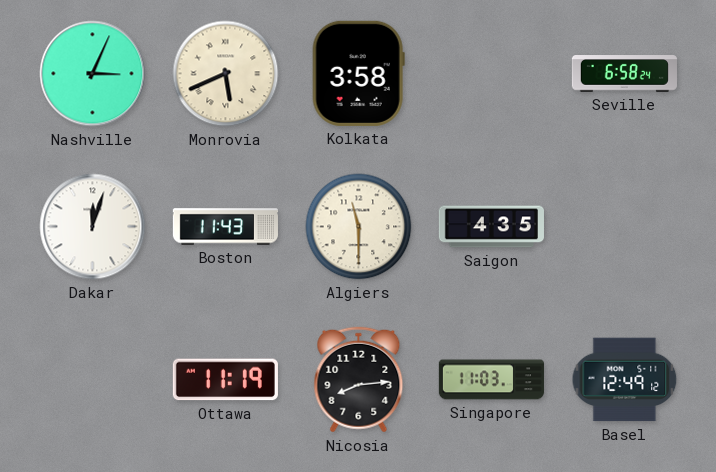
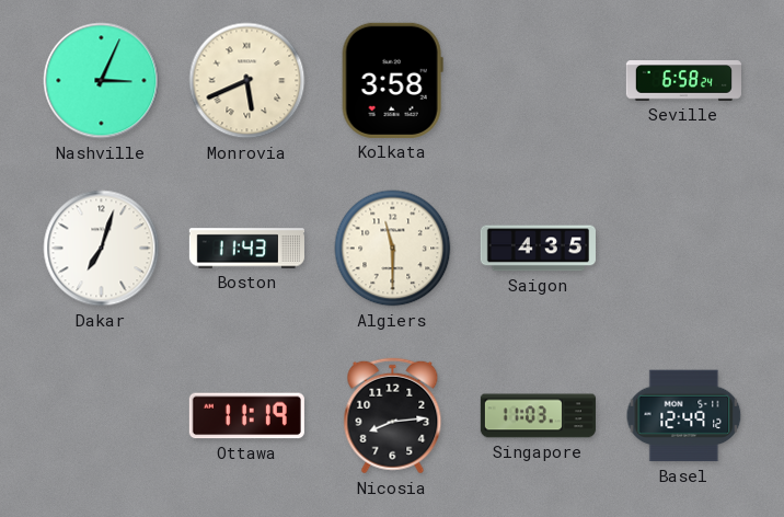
Dakar: 12:03 -> 7:03 (102, 249)
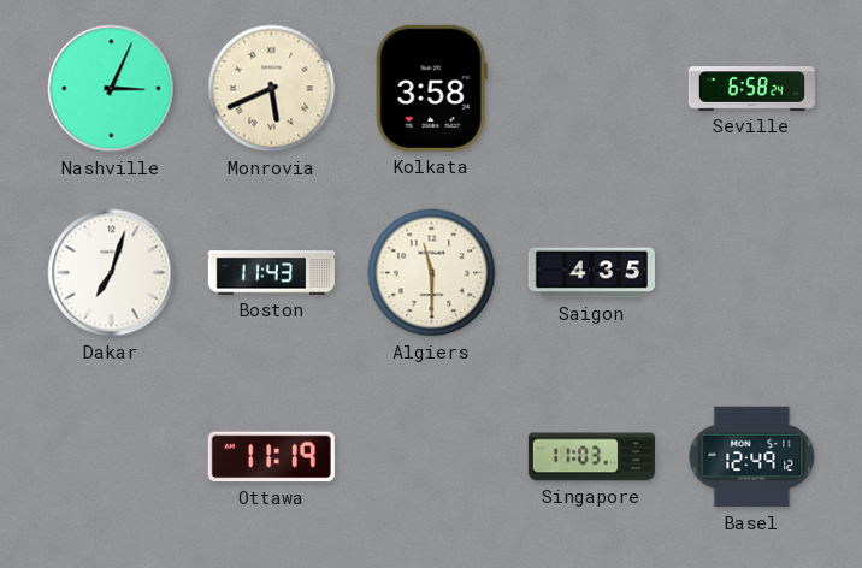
Nicosia: 8:14 -> none (393, 416)
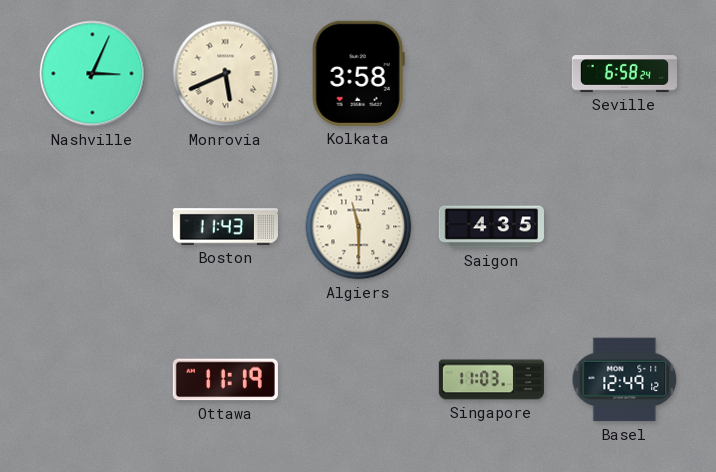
Dakar: 7:03 -> none (112, 273)
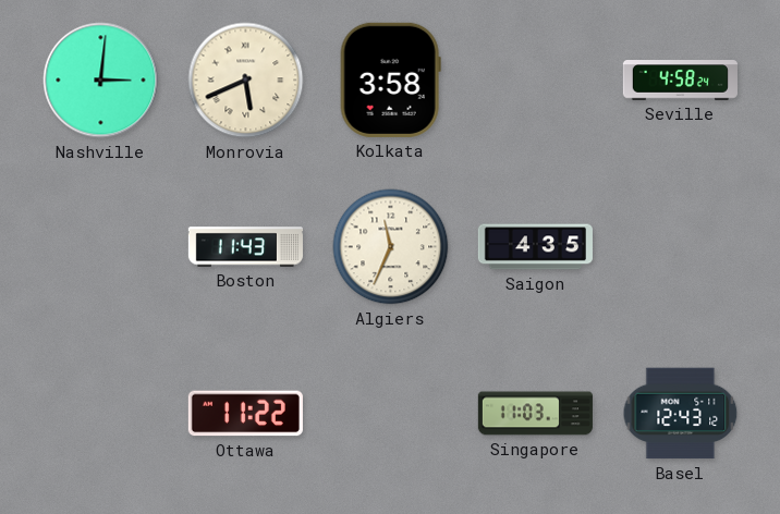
Nashville: 3:04 -> 3:01 (101, 81)
Seville: 6:58 -> 4:58 (680, 81)
Algiers: 11:30 -> 11:34 (391, 247)
Ottawa: 11:19 -> 11:22 (245, 414)
Basel: 12:49 -> 12:43 (681, 414)
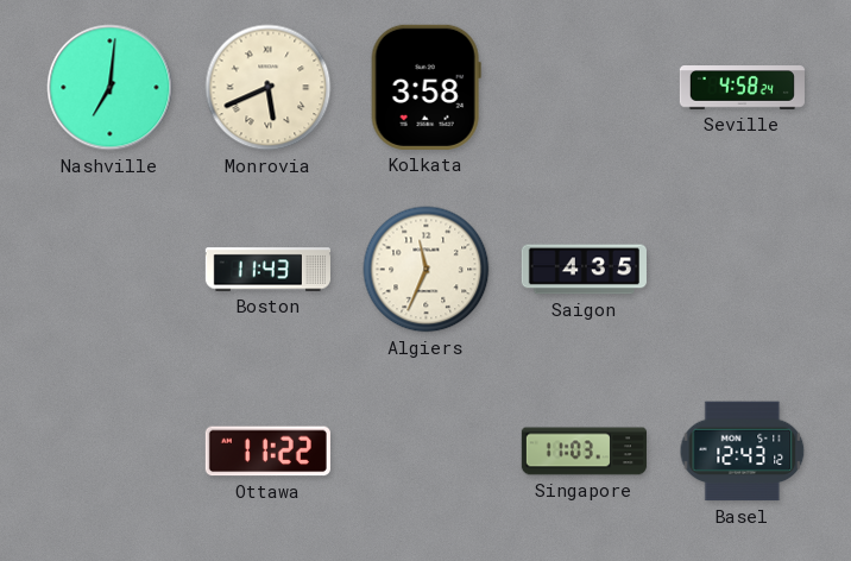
Nashville: 3:01 -> 7:01 (111, 88)
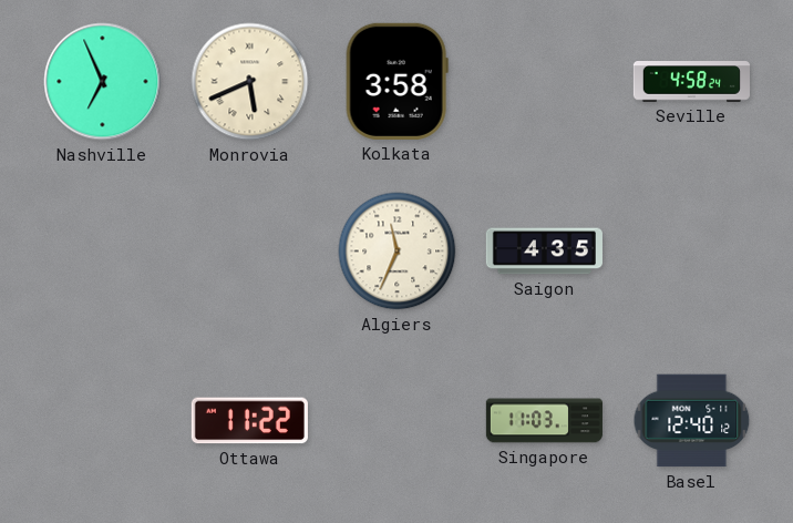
Nashville: 7:01 -> 6:56 (103, 82)
Boston: 11:43 -> none (267, 270)
Basel: 12:43 -> 12:40 (692, 421)
